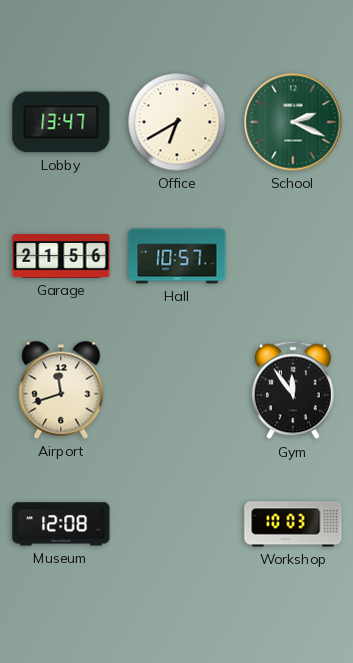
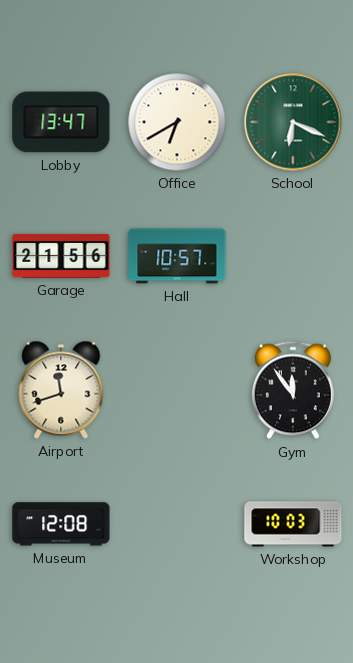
School: 2:19 -> 6:19 (293, 122)
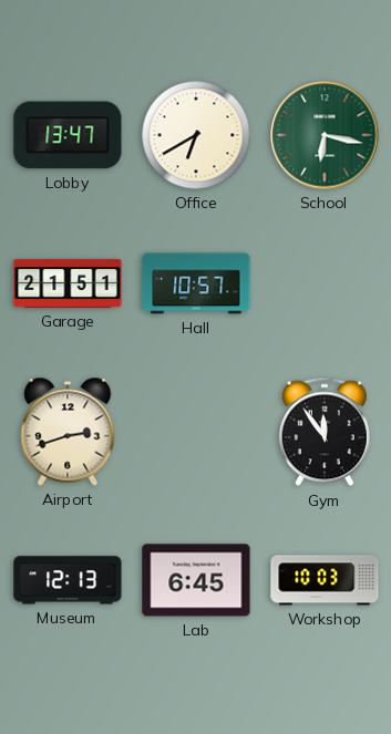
School: 6:19 -> 6:17 (325, 135)
Garage: 21:56 -> 21:51 (68, 283)
Airport: 11:42 -> 2:42 (68, 432)
Museum: 12:08 -> 12:13 (68, 580)
Lab: none -> 6:45 (196, 580)
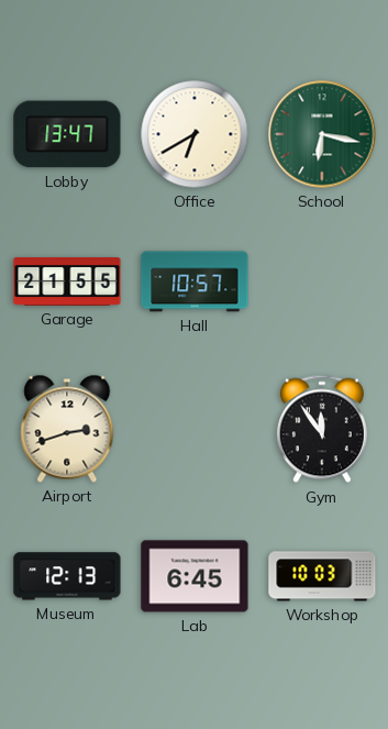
Garage: 21:51 -> 21:55 (67, 281)
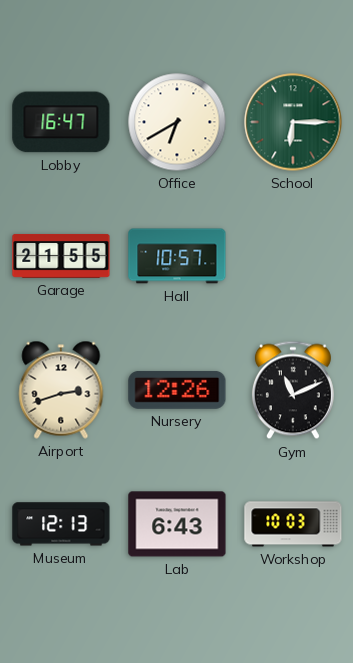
Lobby: 13:47 -> 16:47 (61, 122)
School: 6:17 -> 6:15 (293, 122)
Nursery: none -> 12:26 (177, 390)
Gym: 11:54 -> 11:11 (293, 390)
Lab: 6:45 -> 6:43 (177, 524)
